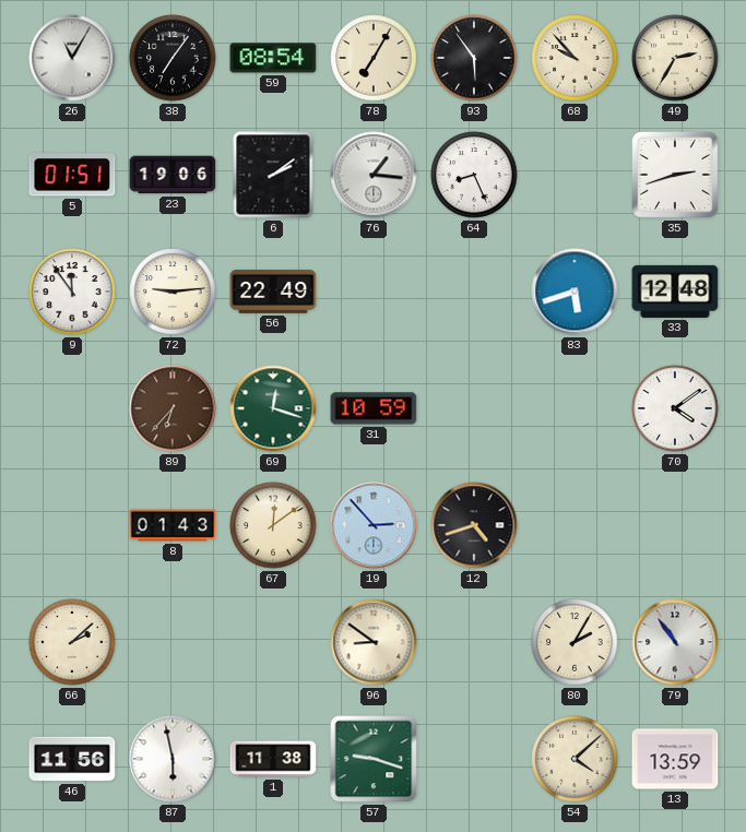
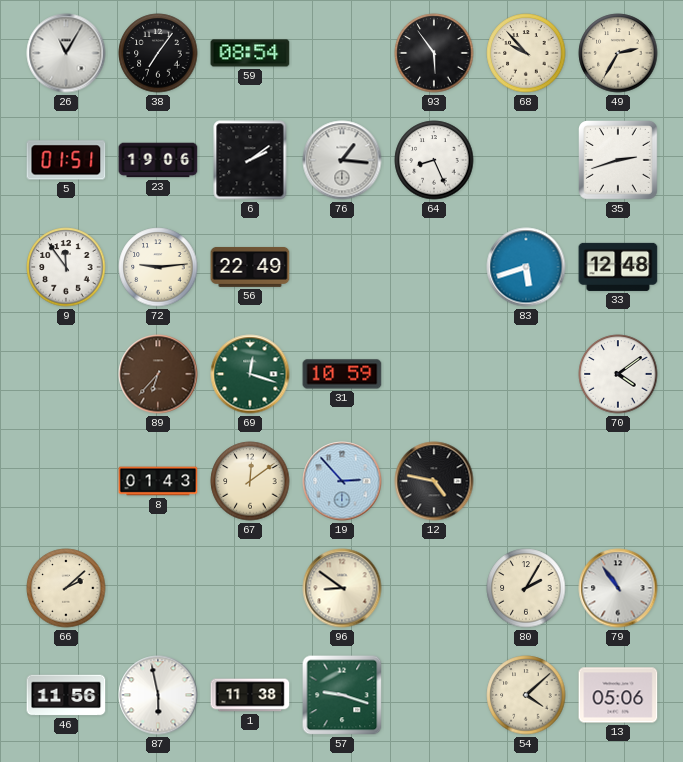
78: 7:05 -> none (374, 58)
12: 4:42 -> 4:47 (434, 481)
13: 13:59 -> 05:06 (618, 695)
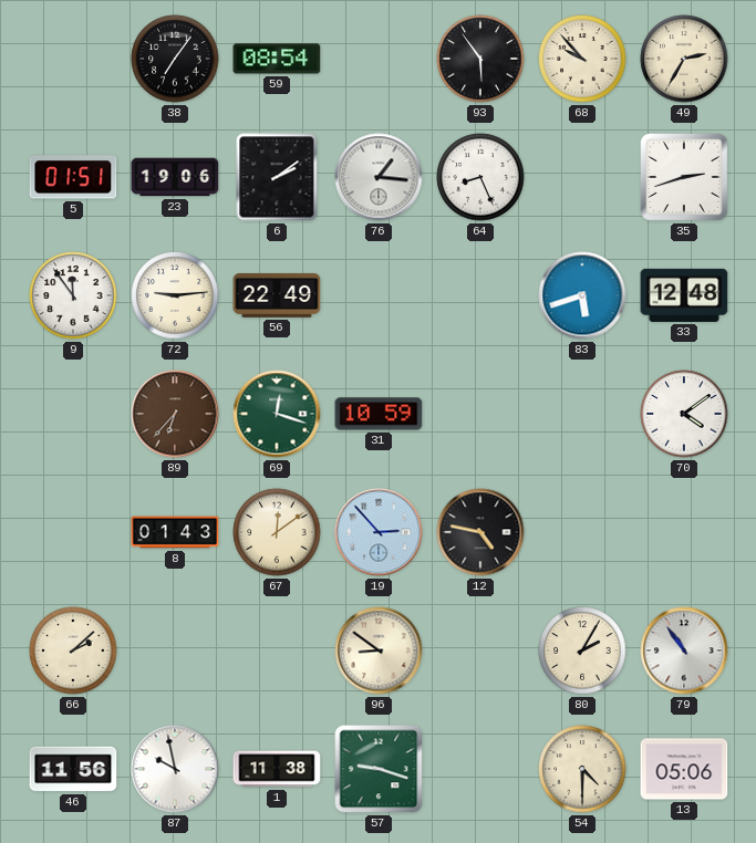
26: 11:05 -> none (66, 53)
87: 5:58 -> 9:58 (175, 769)
54: 4:08 -> 4:30 (582, 769)
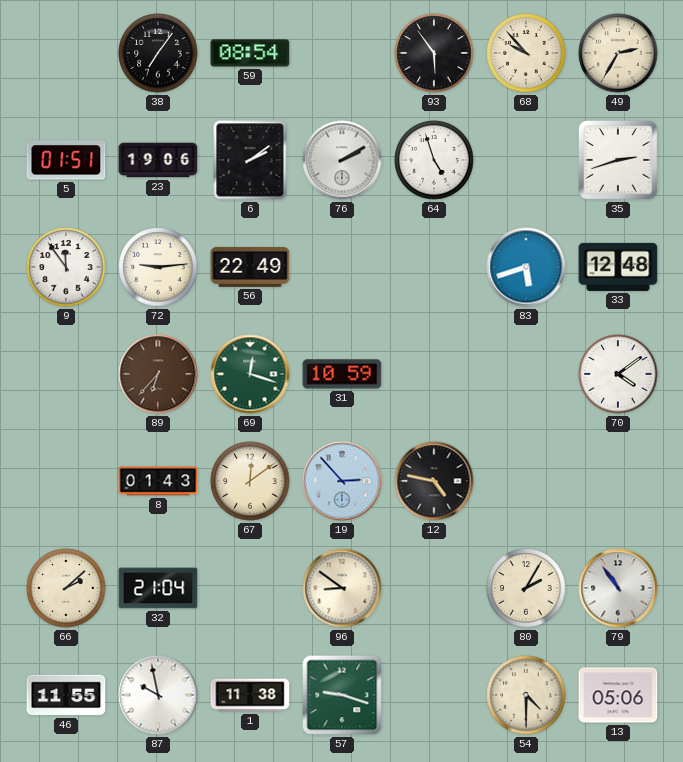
76: 1:16 -> 2:10 (342, 160)
64: 8:26 -> 4:57 (434, 160)
32: none -> 21:04 (158, 588)
46: 11:56 -> 11:55 (66, 695)
